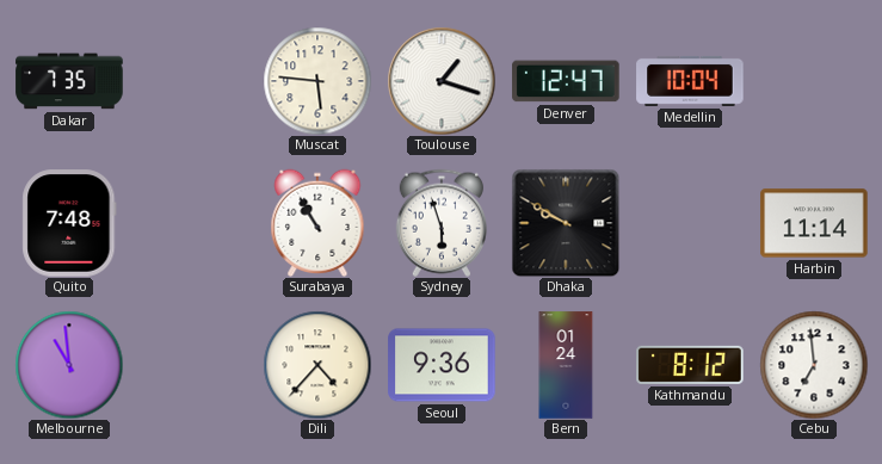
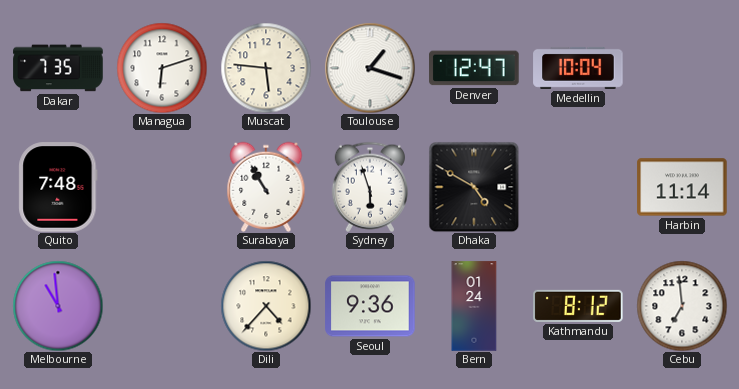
Managua: none -> 6:12 (162, 68)
Dhaka: 9:50 -> 4:50 (474, 187)
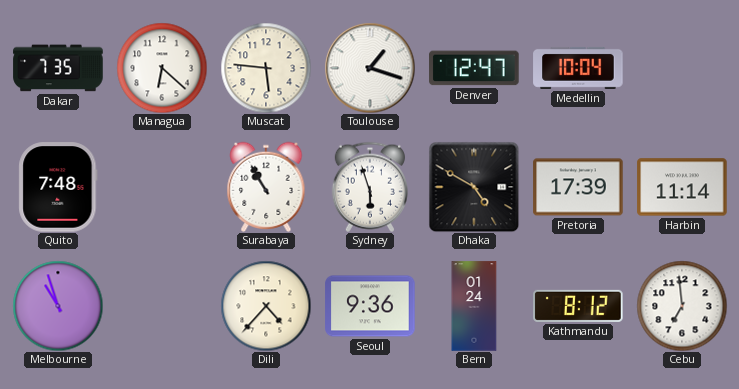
Managua: 6:12 -> 6:22 (162, 68)
Pretoria: none -> 17:39 (578, 187)
Melbourne: 10:59 -> 10:57 (58, 306)
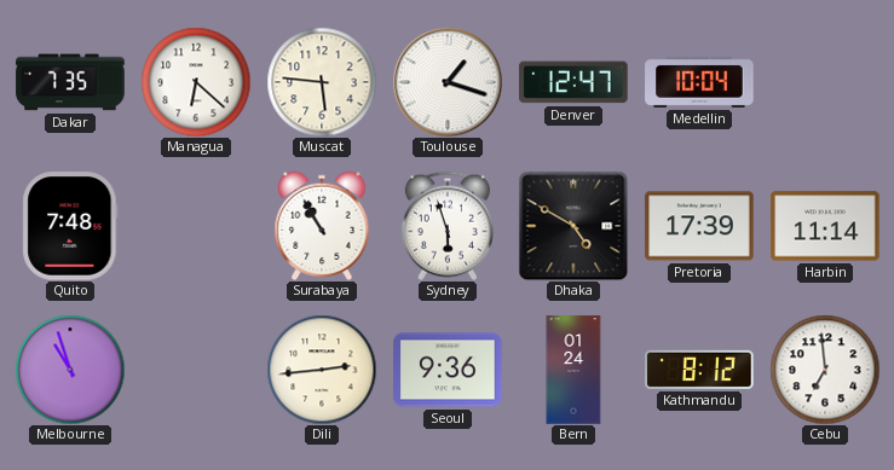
Dili: 4:37 -> 2:44 (322, 370)
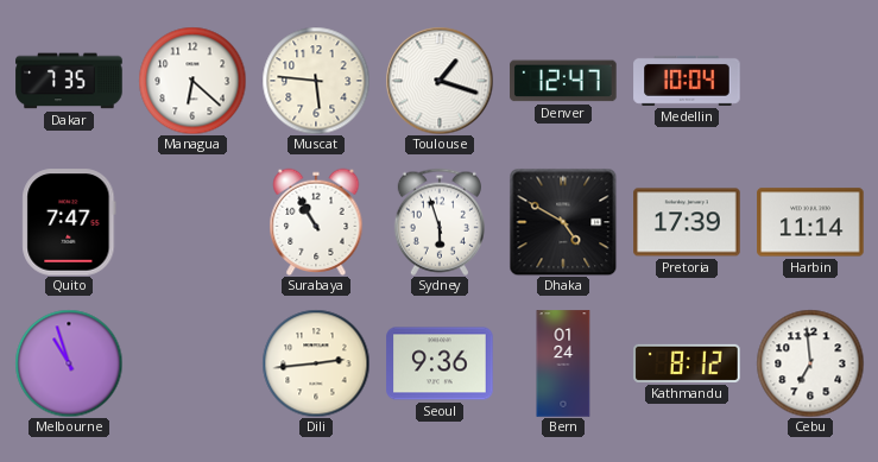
Quito: 7:48 -> 7:47 (69, 222)
